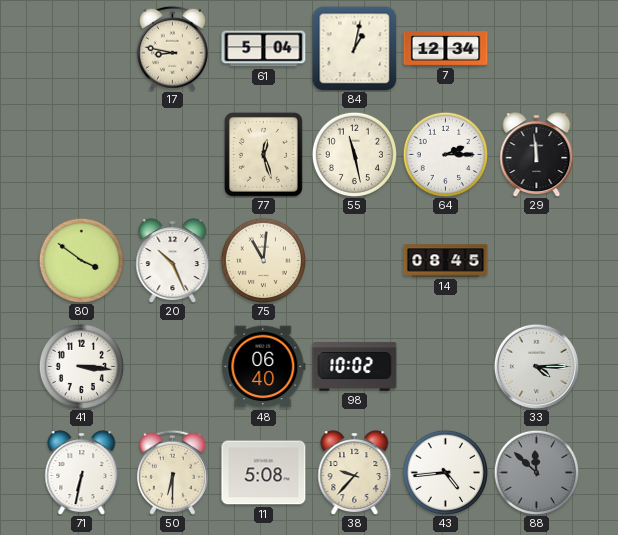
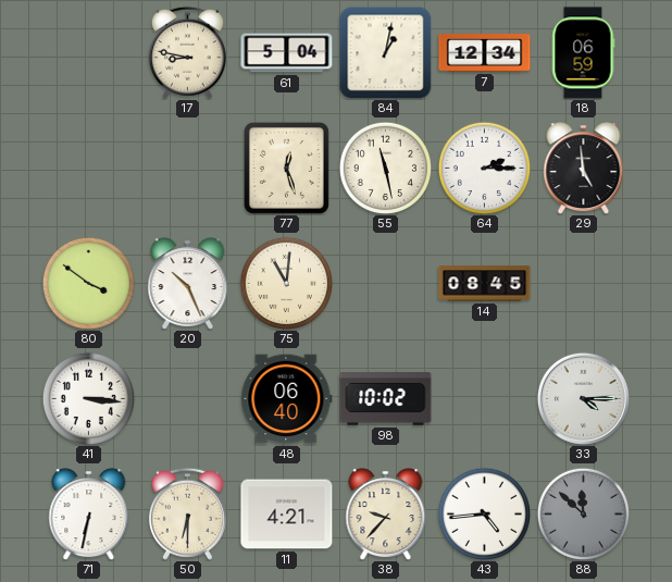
18: none -> 06:59 (583, 53)
29: 11:59 -> 4:59 (584, 169)
11: 5:08 -> 4:21 (287, 515)
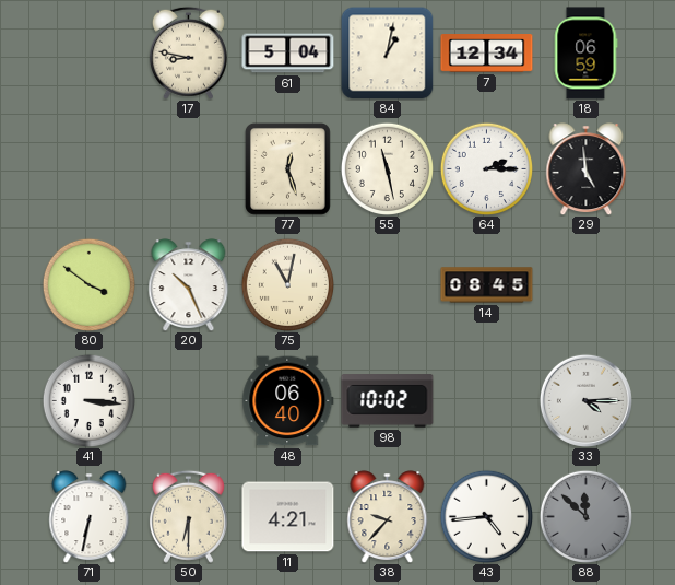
75: 11:01 -> 11:02 (287, 284)
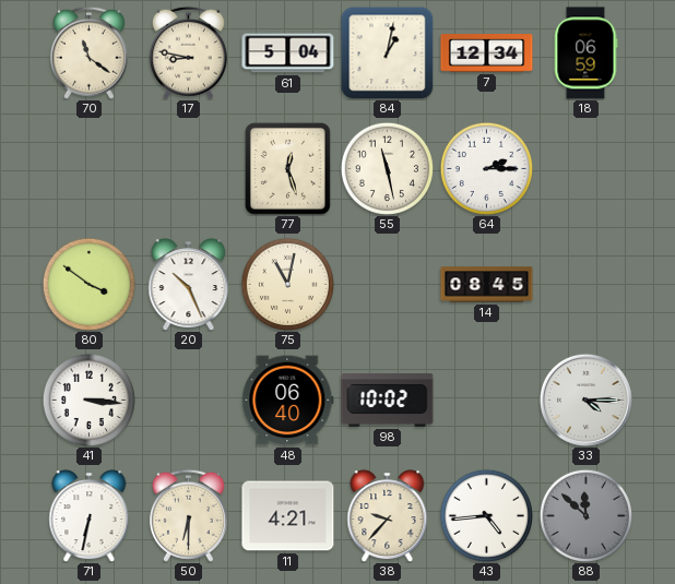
70: none -> 11:21 (88, 52)
29: 4:59 -> none (587, 169)
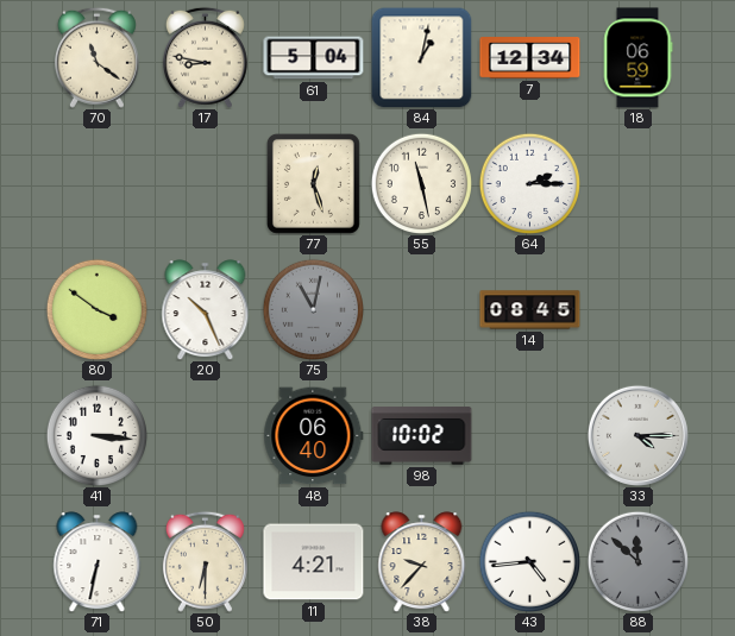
75 dial: cream -> grey (313, 309)
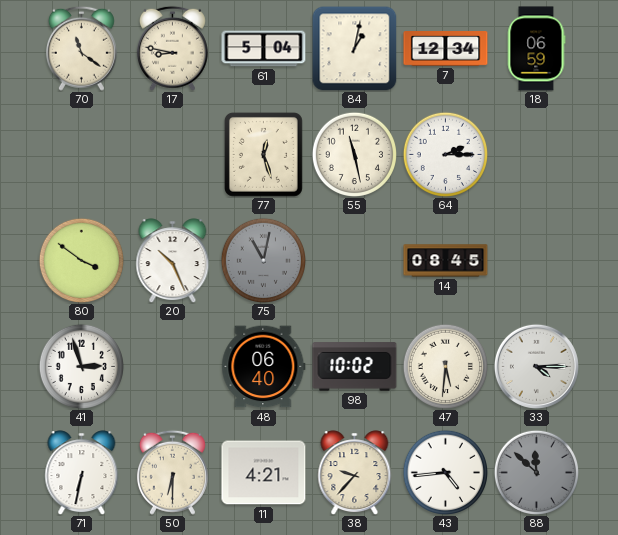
41: 3:16 -> 2:57 (81, 366)
47: none -> 5:31 (445, 366)
